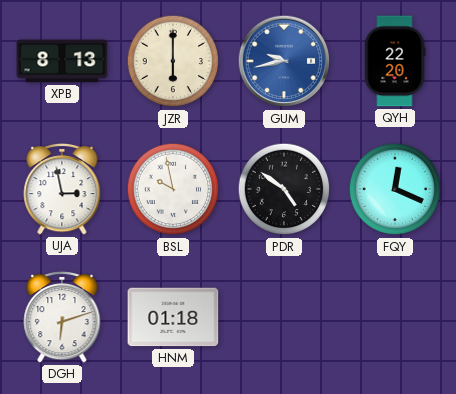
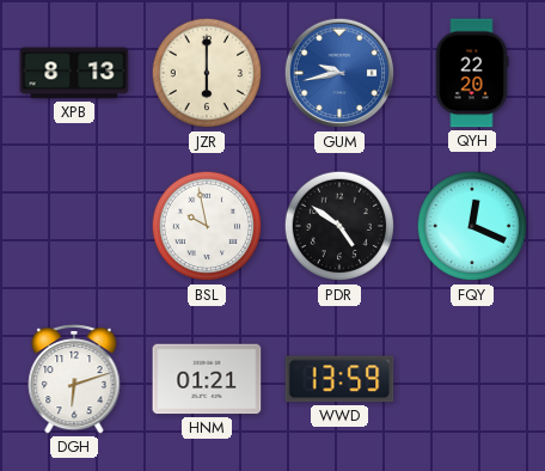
UJA: 2:58 -> none (62, 189)
HNM: 01:18 -> 01:21 (207, 379)
WWD: none -> 13:59 (339, 379)
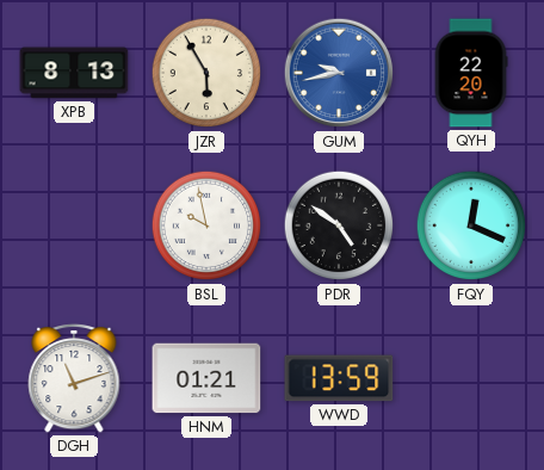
JZR: 6:00 -> 5:55 (206, 73)
DGH: 6:12 -> 11:12 (74, 378)
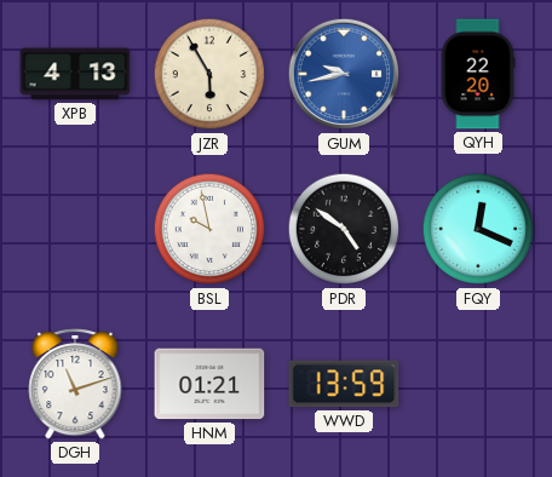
XPB: 8:13 -> 4:13 (75, 74)
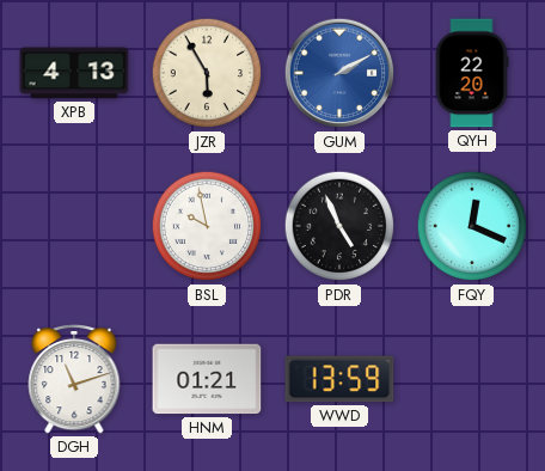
GUM: 9:43 -> 2:10 (339, 73)
PDR: 4:51 -> 4:56 (339, 226)
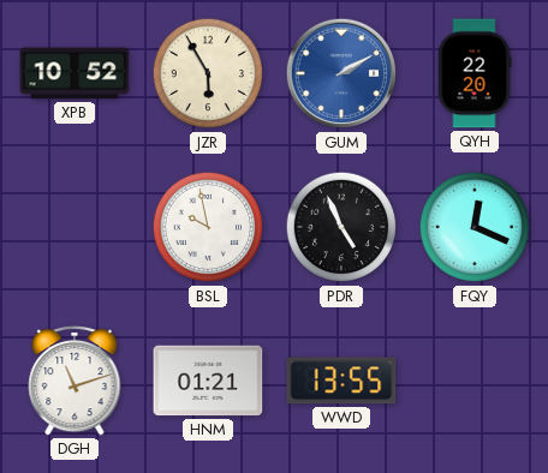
XPB: 4:13 -> 10:52 (75, 73)
WWD: 13:59 -> 13:55 (341, 381)
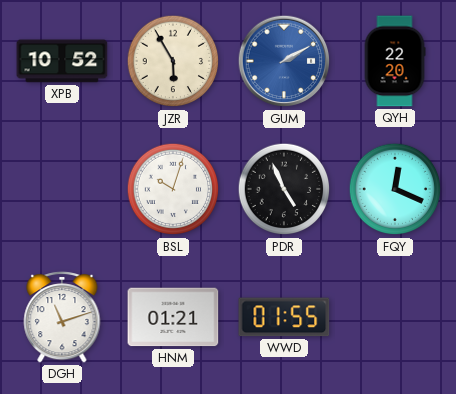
BSL: 9:58 -> 10:03 (173, 189)
WWD: 13:55 -> 01:55 (284, 317)
